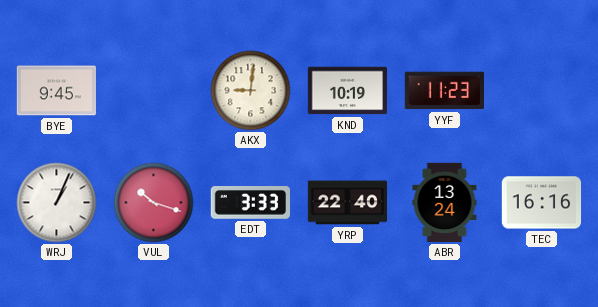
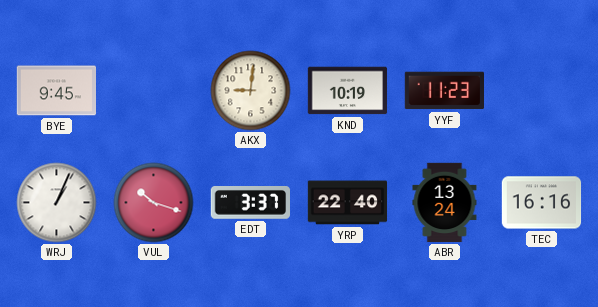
EDT: 3:33 -> 3:37 (250, 203)
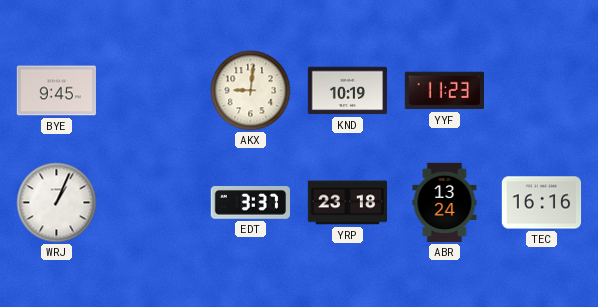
VUL: 10:18 -> none (154, 203)
YRP: 22:40 -> 23:18 (348, 203)
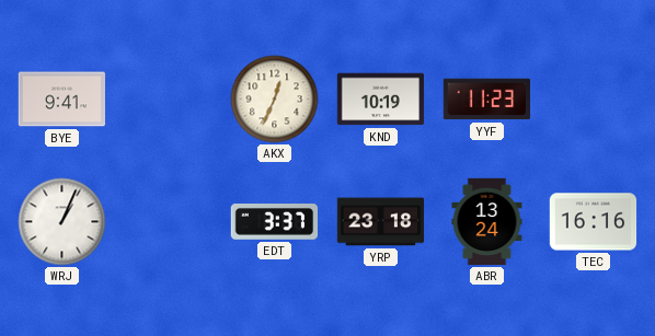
BYE: 9:45 -> 9:41 (61, 100)
AKX: 9:01 -> 12:34 (275, 100)
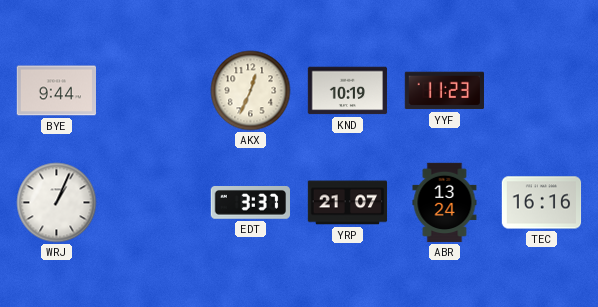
BYE: 9:41 -> 9:44 (56, 91)
YRP: 23:18 -> 21:07 (348, 203)
